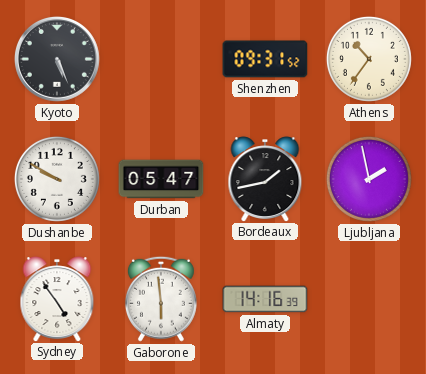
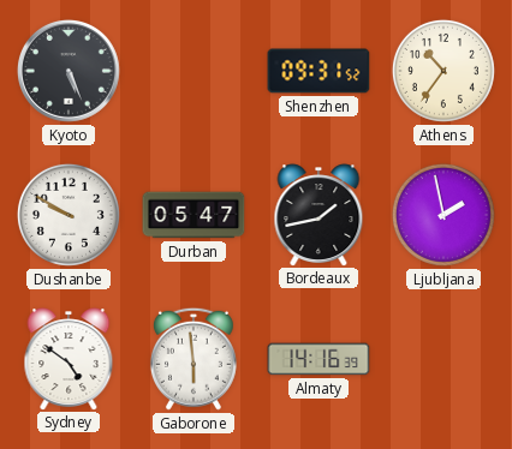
Sydney: 4:54 -> 4:51 (69, 359)
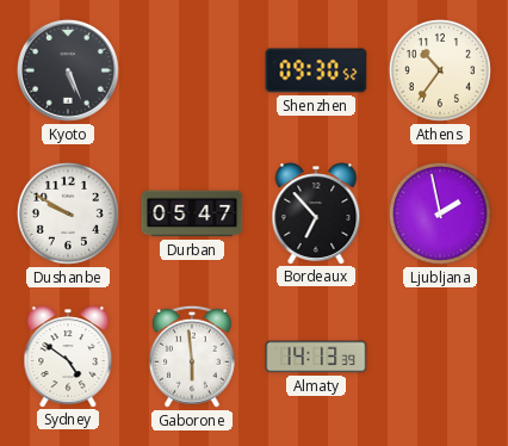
Shenzhen: 09:31 -> 09:30 (316, 70)
Bordeaux: 1:43 -> 6:53 (316, 213)
Almaty: 14:16 -> 14:13 (316, 357)
